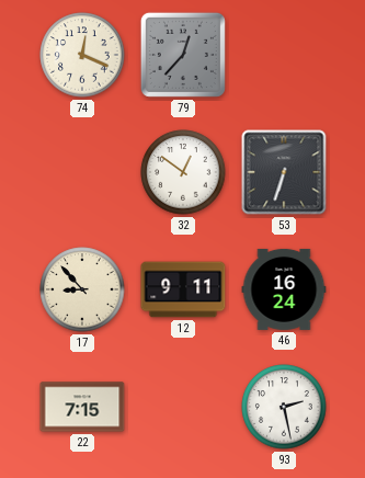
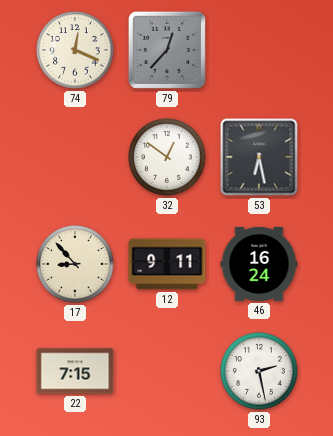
53: 6:33 -> 6:28 (259, 157)
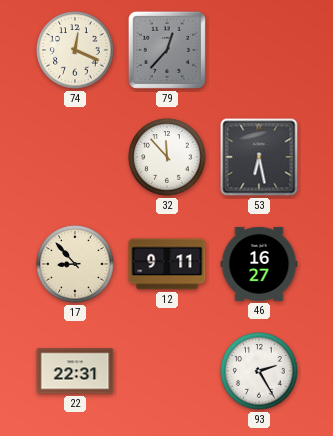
32: 12:51 -> 11:53 (167, 157)
46: 16:24 -> 16:27 (259, 264)
22: 7:15 -> 22:31 (75, 371)
93: 2:28 -> 2:25 (259, 371)
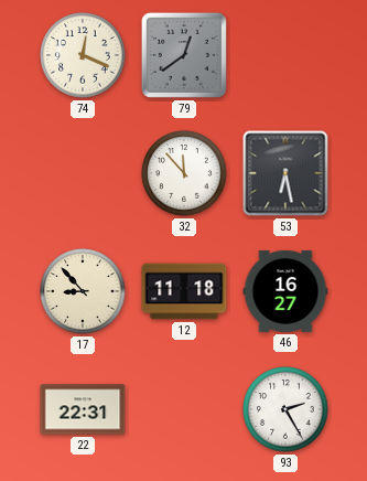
79: 12:37 -> 12:39 (184, 55)
12: 9:11 -> 11:18 (184, 291)
